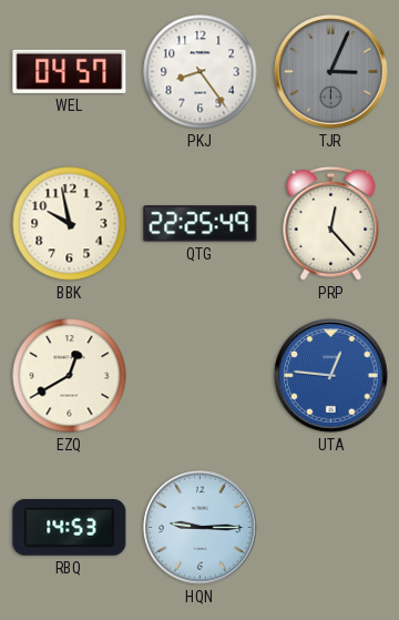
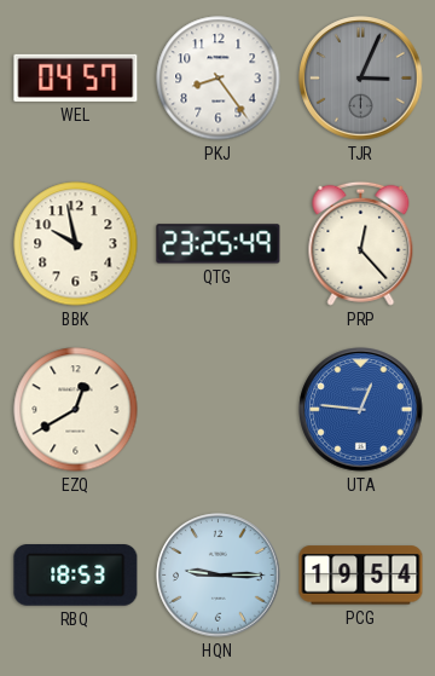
QTG: 22:25 -> 23:25 (219, 244)
RBQ: 14:53 -> 18:53 (76, 576)
PCG: none -> 19:54 (361, 576)
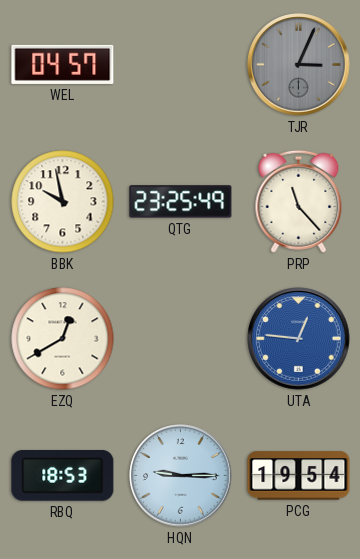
PKJ: 8:24 -> none (219, 79)
PRP: 12:23 -> 11:23 (299, 201)
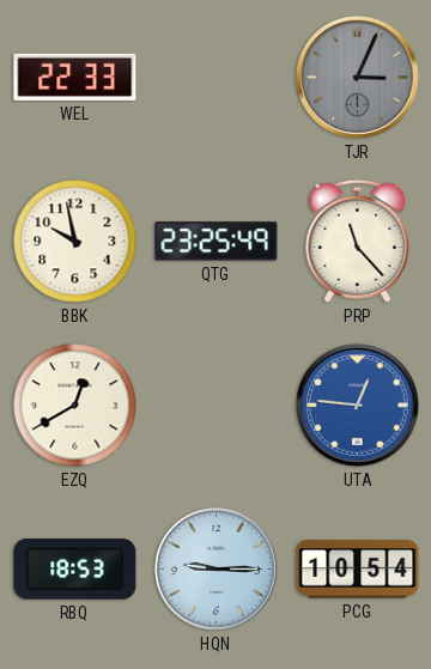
WEL: 04:57 -> 22:33 (75, 77)
PCG: 19:54 -> 10:54 (358, 570)
